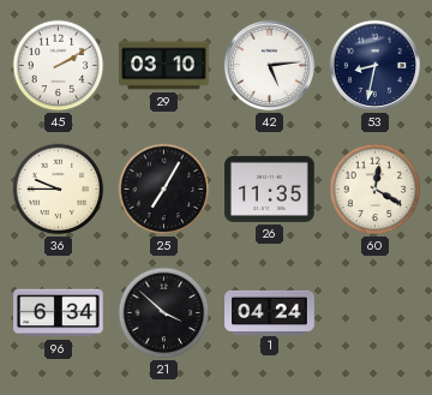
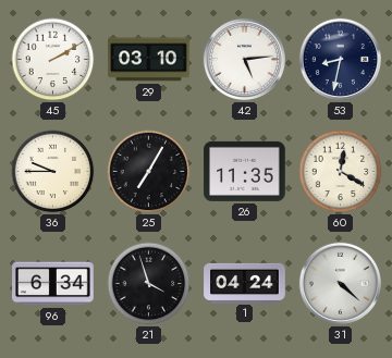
21: 3:52 -> 3:57 (149, 284)
31: none -> 4:22 (340, 283)
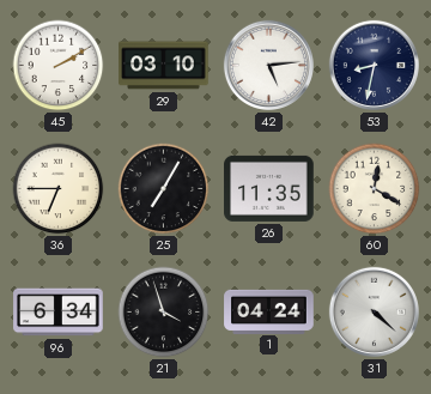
36: 9:45 -> 6:45 (59, 189)
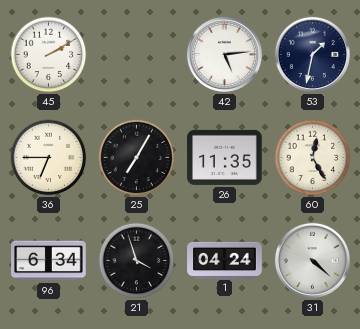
29: 03:10 -> none (164, 66)
53: 8:32 -> 1:32 (312, 54)
60: 12:20 -> 12:25 (313, 158)
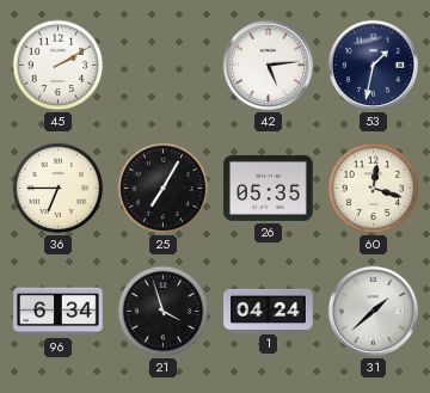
26: 11:35 -> 05:35 (269, 188)
60: 12:25 -> 12:18 (374, 189)
31: 4:22 -> 1:38 (373, 311)
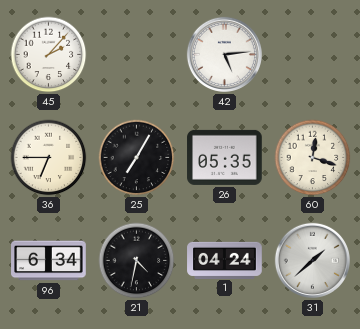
45: 2:10 -> 2:07 (49, 55)
53: 1:32 -> none (373, 65)
21: 3:57 -> 4:32 (137, 261)
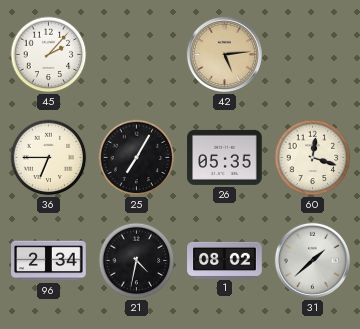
42 dial: white -> champagne (224, 54)
96: 6:34 -> 2:34 (49, 261)
1: 04:24 -> 08:02 (225, 260)
